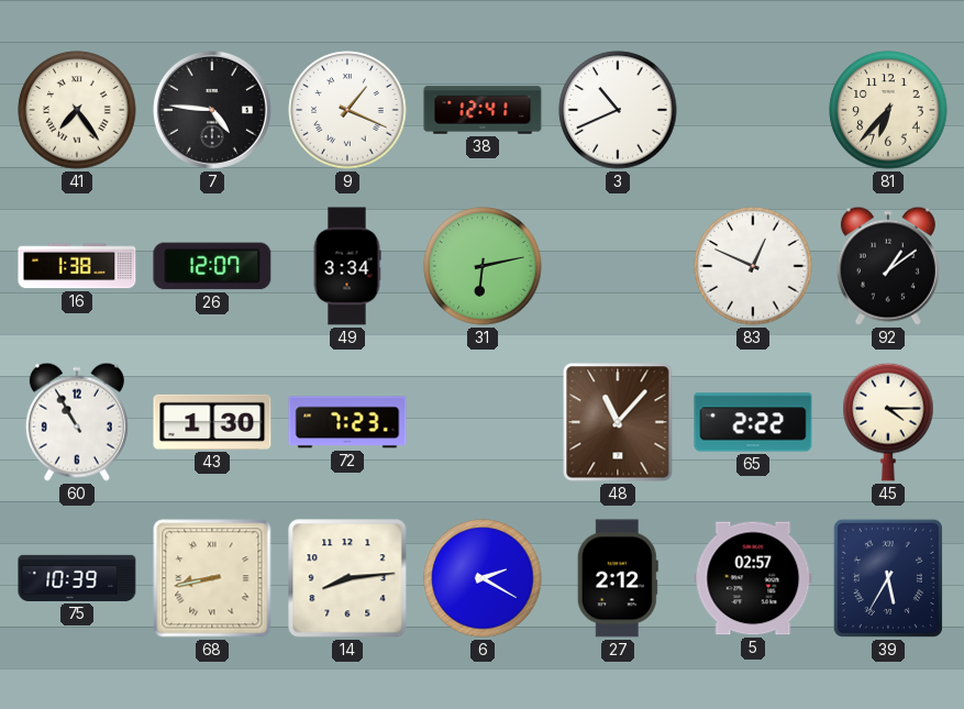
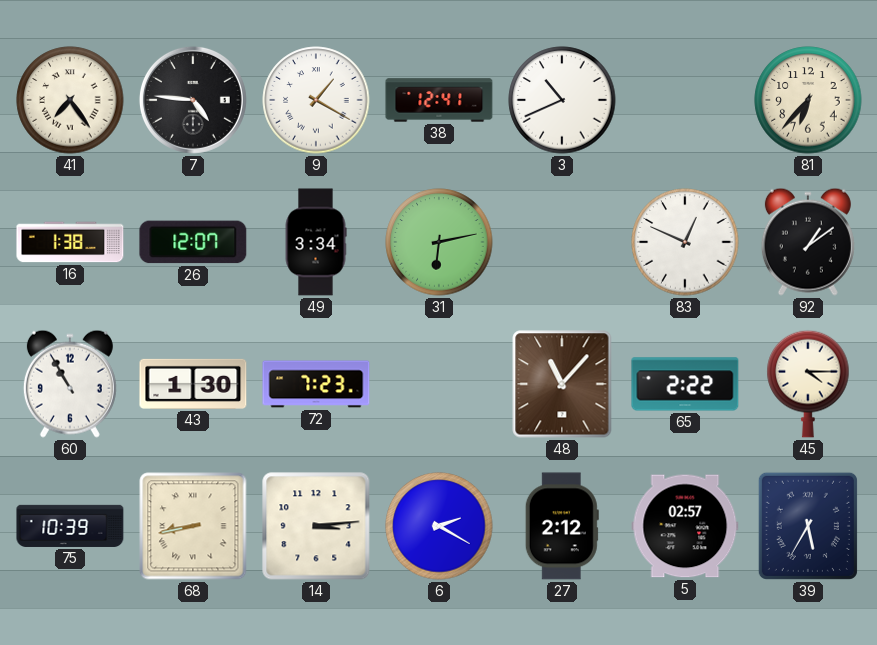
9: 1:19 -> 1:20 (316, 100)
14: 8:14 -> 3:14 (316, 526)
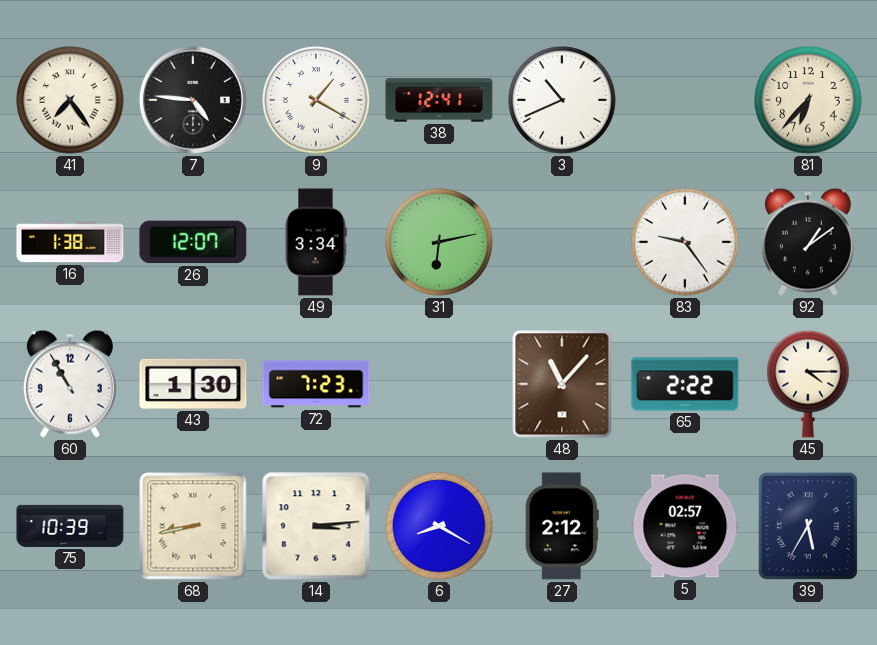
83: 12:49 -> 9:24 (685, 242)
6: 2:20 -> 8:20 (439, 526)
